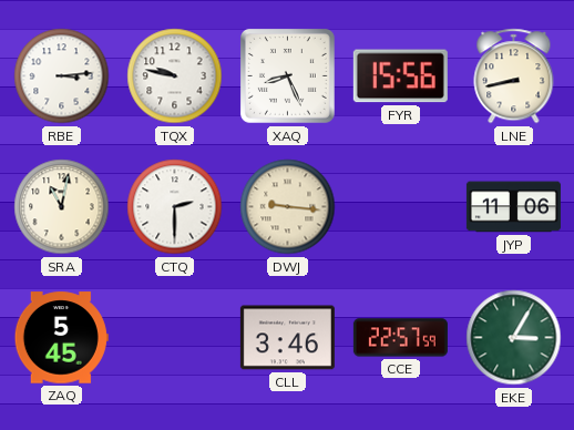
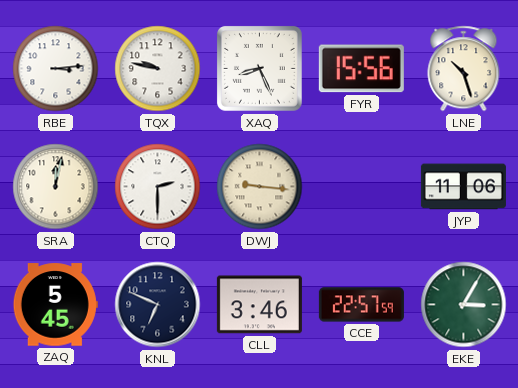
LNE: 8:43 -> 10:27 (464, 69)
SRA: 11:02 -> 12:02 (56, 187)
KNL: none -> 6:49 (158, 305)
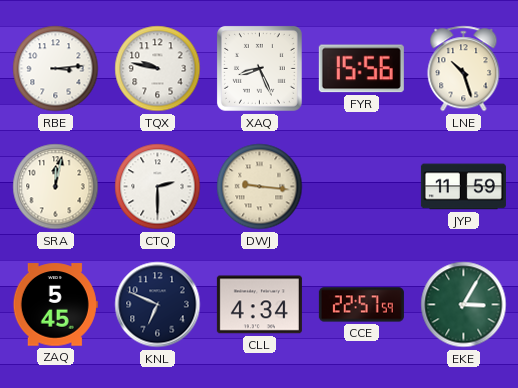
JYP: 11:06 -> 11:59 (463, 187)
CLL: 3:46 -> 4:34 (259, 305)
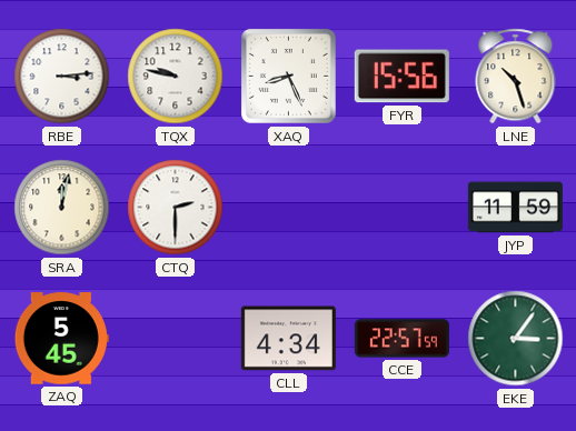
DWJ: 9:16 -> none (260, 187)
KNL: 6:49 -> none (158, 305)
EKE: 3:05 -> 3:06 (516, 339)
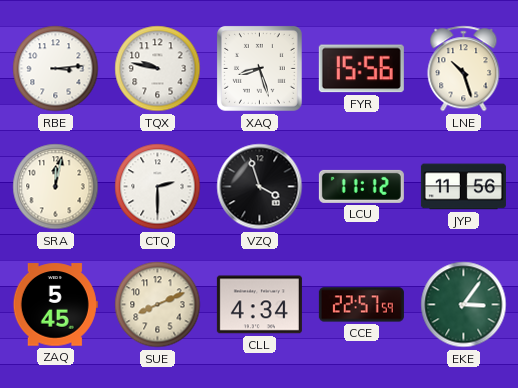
XAQ: 8:26 -> 8:27 (259, 68)
VZQ: none -> 3:57 (260, 187)
LCU: none -> 11:12 (361, 186)
JYP: 11:59 -> 11:56 (463, 187)
SUE: none -> 8:11 (158, 305)
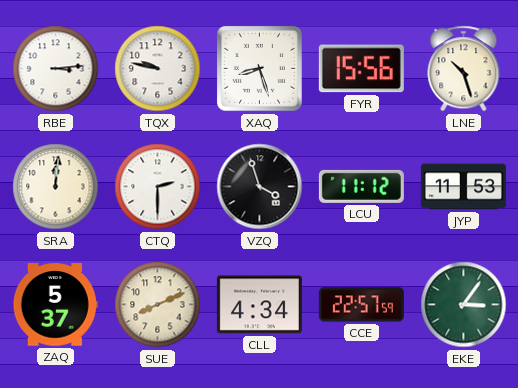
SRA: 12:02 -> 12:01 (56, 187)
JYP: 11:56 -> 11:53 (463, 187)
ZAQ: 5:45 -> 5:37 (55, 305)
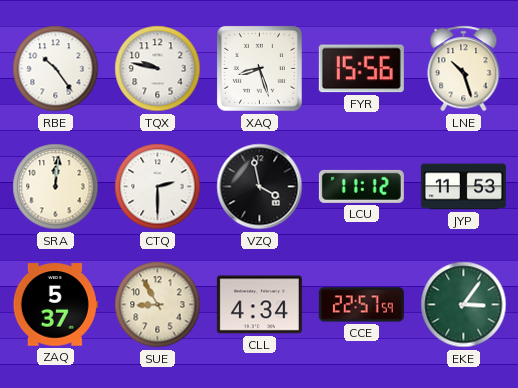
RBE: 3:14 -> 10:24 (56, 69)
VZQ: 3:57 -> 3:58 (260, 187)
SUE: 8:11 -> 8:55 (158, 305)
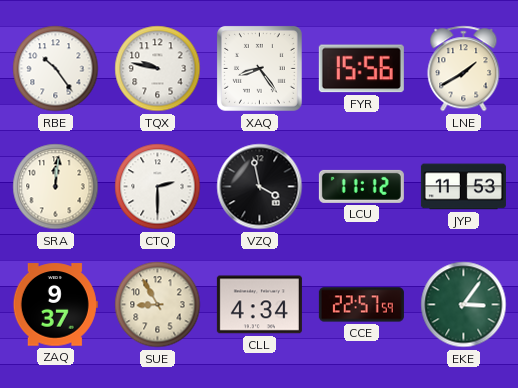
XAQ: 8:27 -> 8:24 (259, 68)
LNE: 10:27 -> 1:40 (464, 69)
ZAQ: 5:37 -> 9:37 (55, 305)
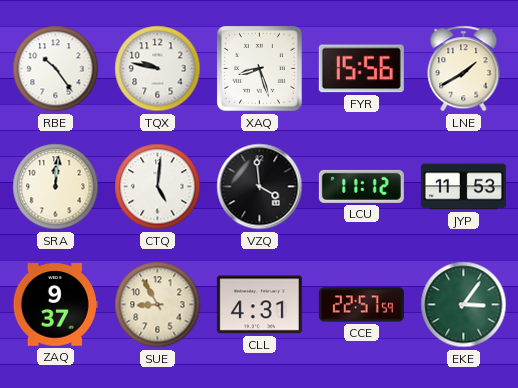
XAQ: 8:24 -> 8:27 (259, 68)
CTQ: 2:30 -> 5:01 (158, 187)
VZQ: 3:58 -> 3:59 (260, 187)
CLL: 4:34 -> 4:31 (259, 305)
